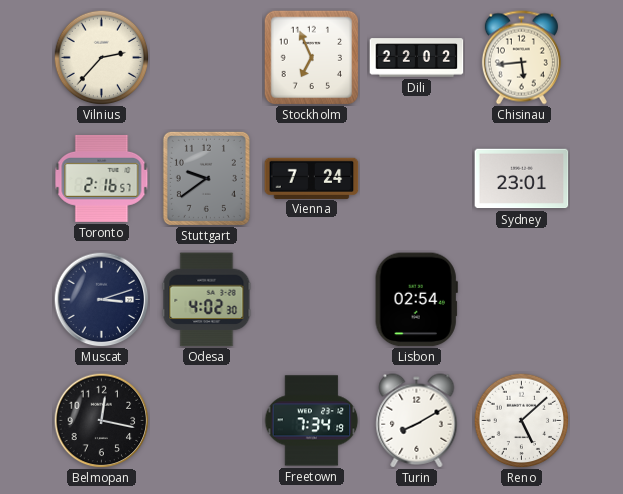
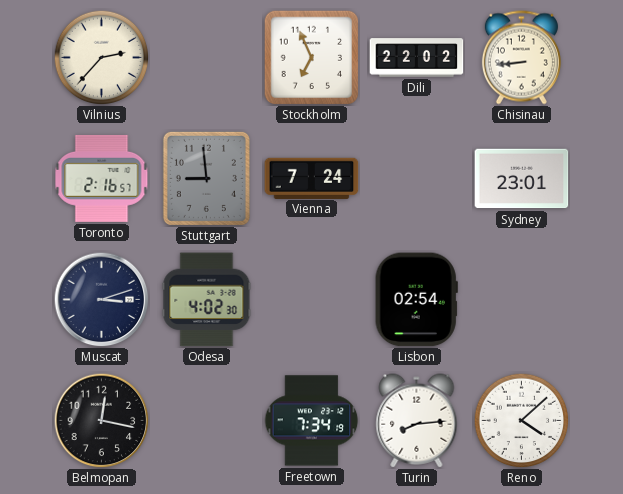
Chisinau: 5:44 -> 8:44 (521, 58)
Stuttgart: 9:39 -> 8:59 (206, 178)
Turin: 8:10 -> 8:14 (417, 421)
Reno: 5:08 -> 4:08 (521, 420)
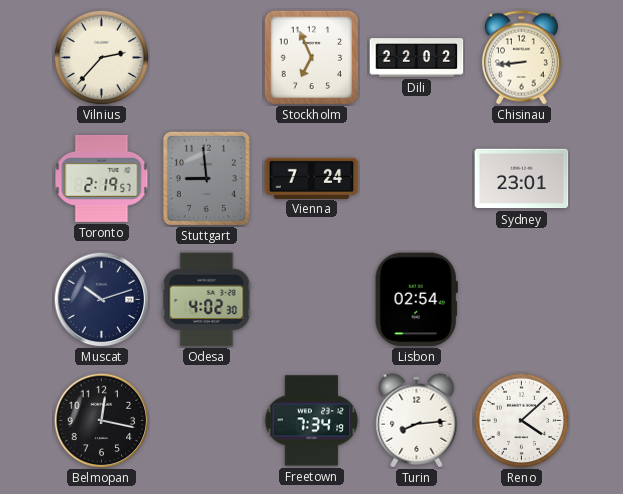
Toronto: 2:16 -> 2:19 (102, 178)
Muscat: 3:12 -> 10:12 (101, 299)
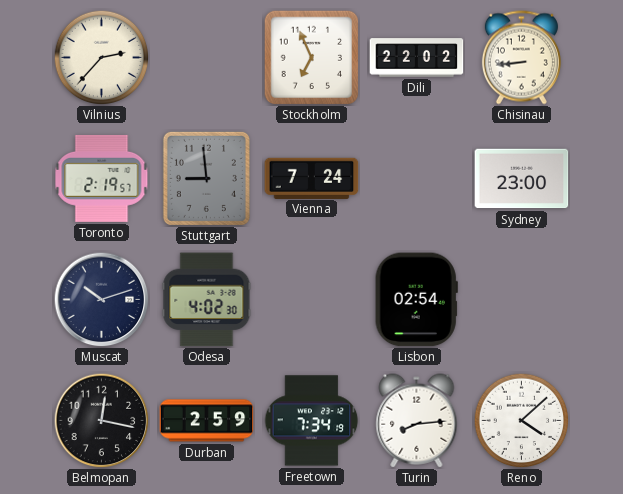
Sydney: 23:01 -> 23:00 (522, 179)
Durban: none -> 2:59 (207, 421)
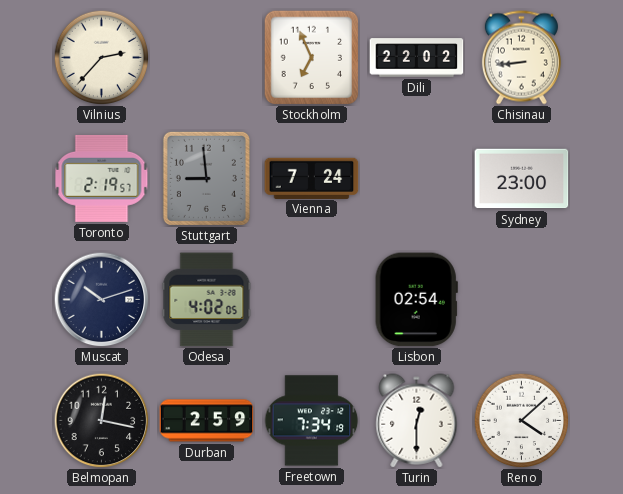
Odesa: 4:02:30 -> 4:02:05 (207, 300)
Turin: 8:14 -> 12:30 (417, 421)
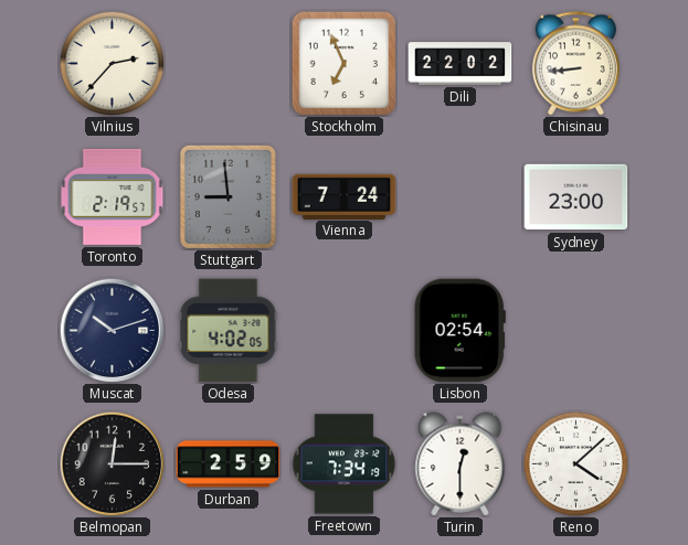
Belmopan: 12:17 -> 12:15 (112, 463)
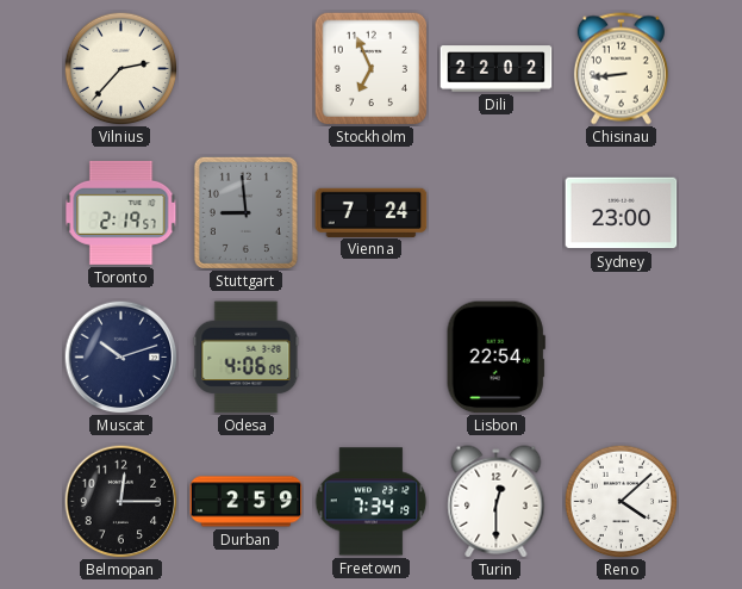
Odesa: 4:02 -> 4:06 (247, 358)
Lisbon: 02:54 -> 22:54 (495, 358)
